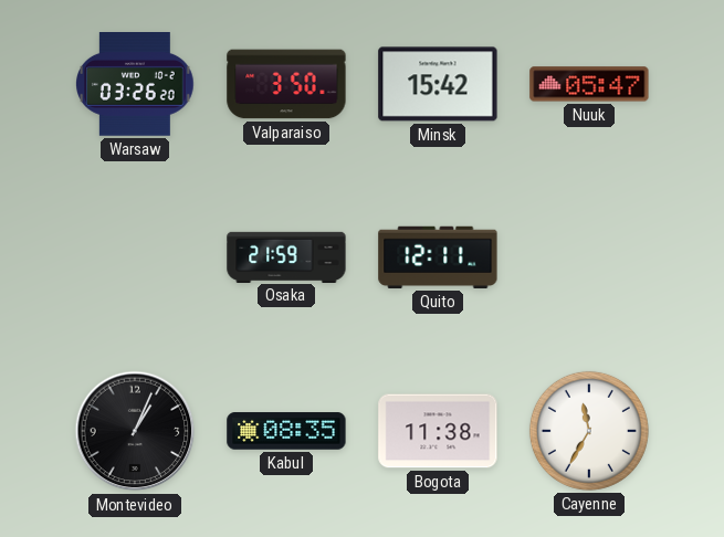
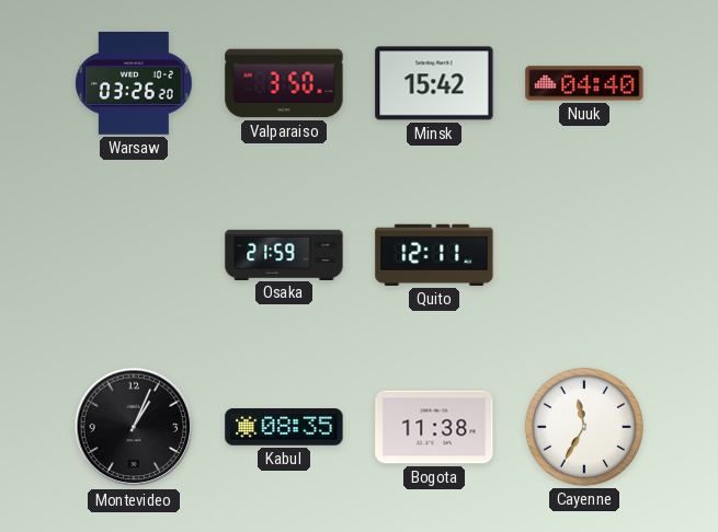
Nuuk: 05:47 -> 04:40 (584, 83)
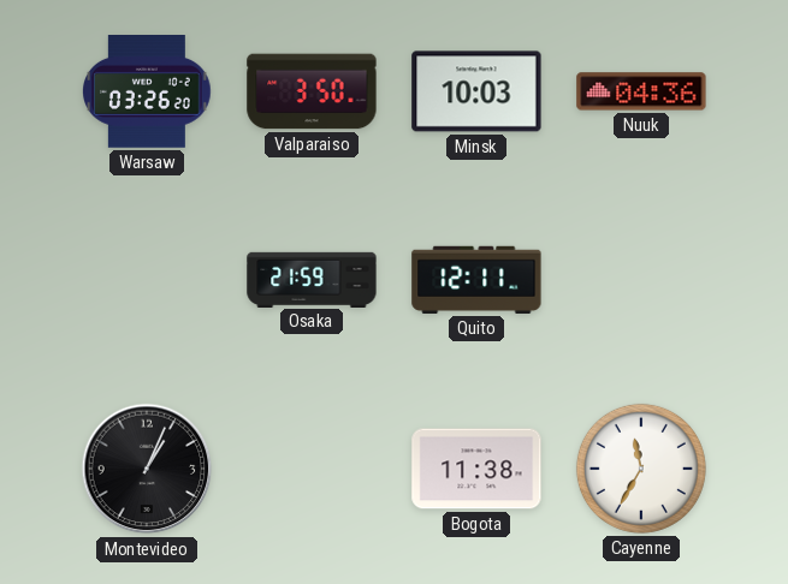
Minsk: 15:42 -> 10:03 (476, 91)
Nuuk: 04:40 -> 04:36 (641, 91)
Kabul: 08:35 -> none (284, 427)
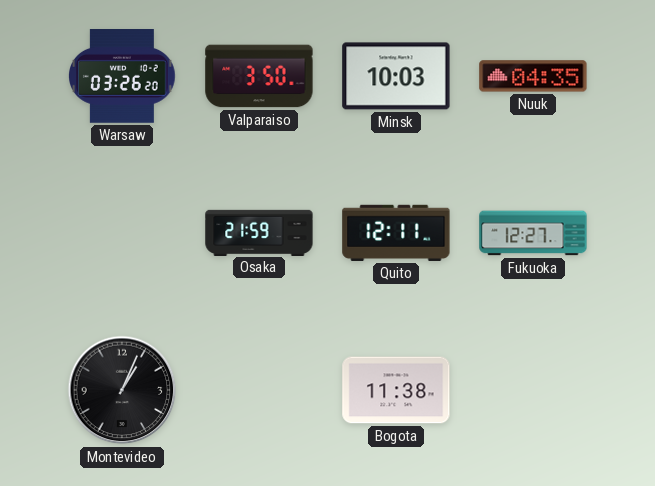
Nuuk: 04:36 -> 04:35 (533, 76)
Fukuoka: none -> 12:27 (533, 233)
Cayenne: 11:35 -> none (641, 469)
